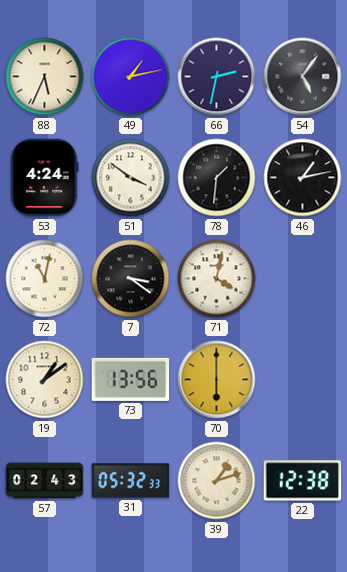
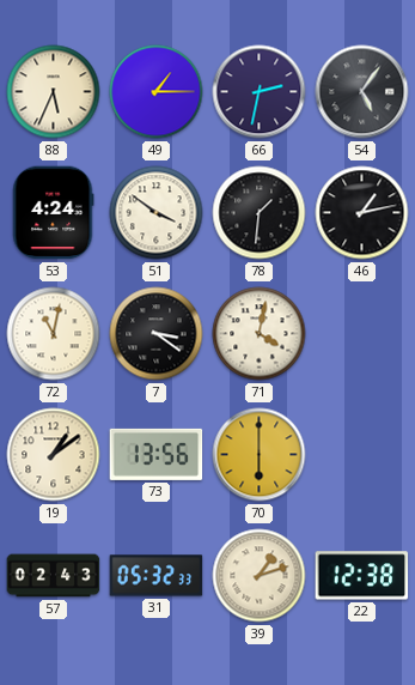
49: 1:13 -> 1:15 (157, 92)
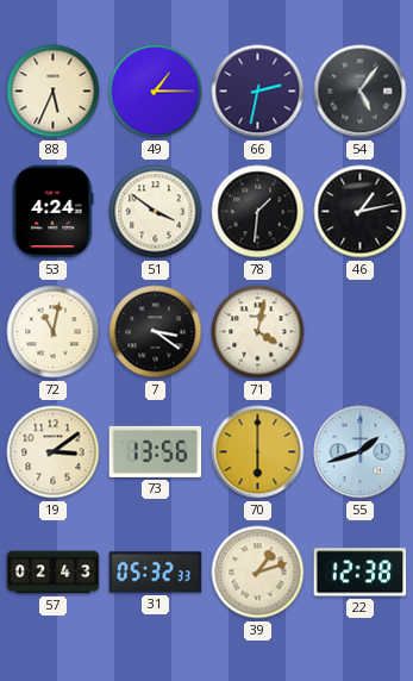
19: 1:09 -> 3:09 (54, 452)
55: none -> 1:42 (361, 452)
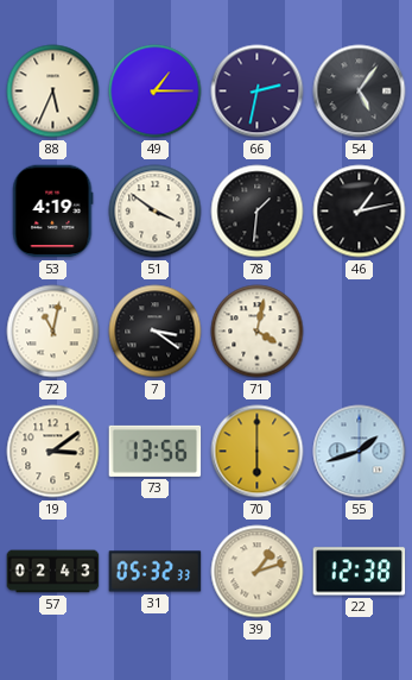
53: 4:24 -> 4:19 (53, 212)
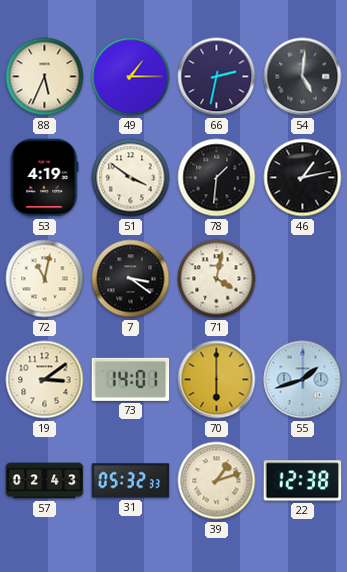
54: 5:06 -> 5:01 (303, 77)
73: 13:56 -> 14:01 (131, 379)
